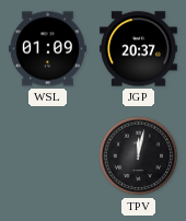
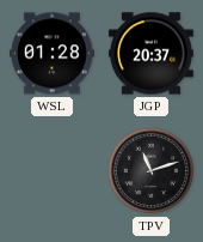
WSL: 01:09 -> 01:28 (51, 54)
TPV: 12:02 -> 11:12 (152, 171)
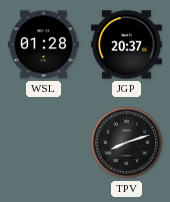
TPV: 11:12 -> 8:12 (127, 143)
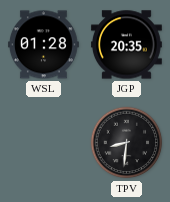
JGP: 20:37 -> 20:35 (126, 45)
TPV: 8:12 -> 8:31 (127, 143)
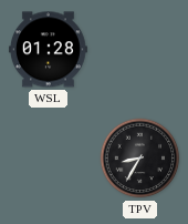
JGP: 20:35 -> none (126, 45)
TPV: 8:31 -> 8:35 (140, 159)
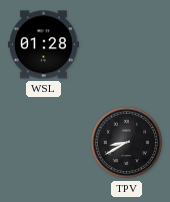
TPV: 8:35 -> 8:40 (127, 143)
